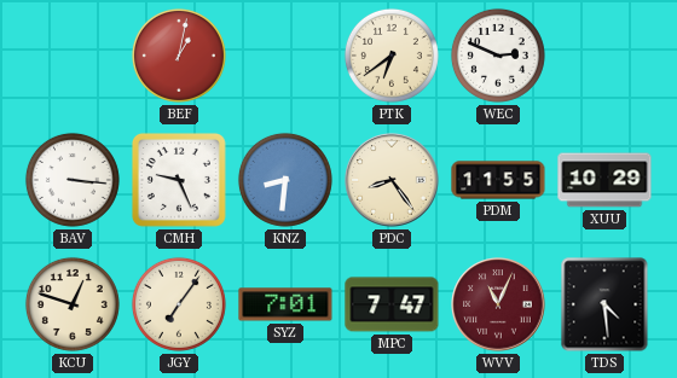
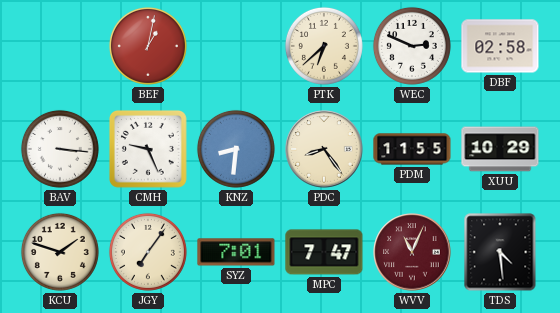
PTK: 6:39 -> 6:38 (324, 46)
DBF: none -> 02:58 (500, 46)
KCU: 12:48 -> 1:48 (60, 252)
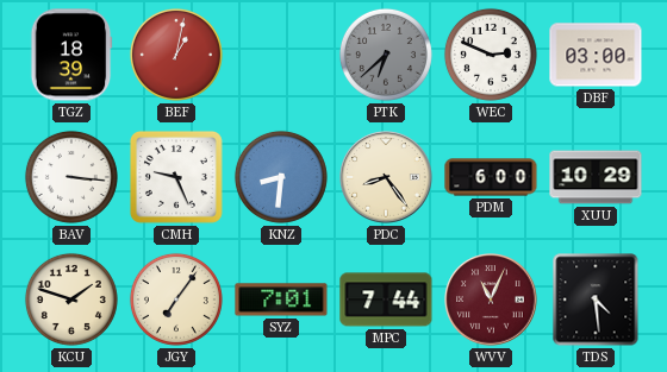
TGZ: none -> 18:39 (71, 55)
PTK dial: cream -> grey (386, 55)
DBF: 02:58 -> 03:00 (596, 55)
PDM: 11:55 -> 6:00 (491, 177)
MPC: 7:47 -> 7:44 (386, 300)
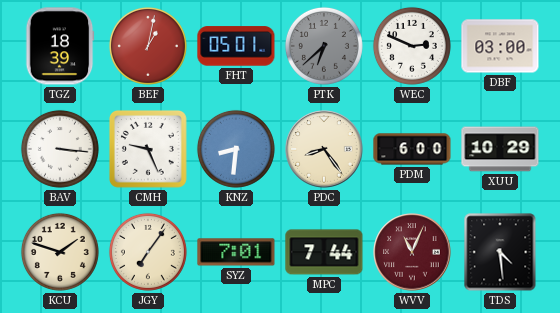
FHT: none -> 05:01 (236, 46)
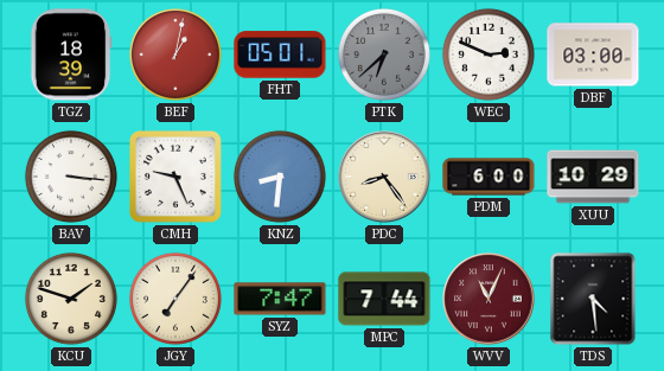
SYZ: 7:01 -> 7:47 (280, 299)
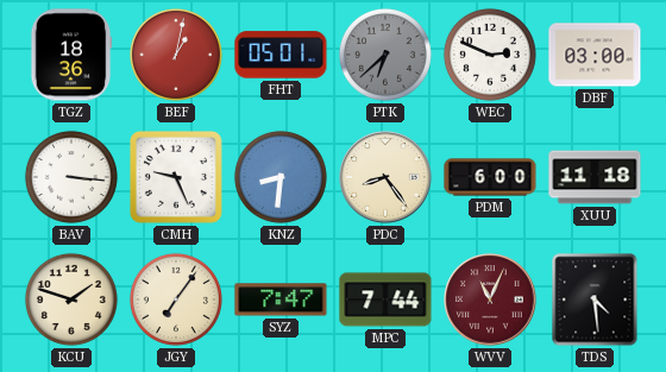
TGZ: 18:39 -> 18:36 (71, 55)
XUU: 10:29 -> 11:18 (595, 177)
